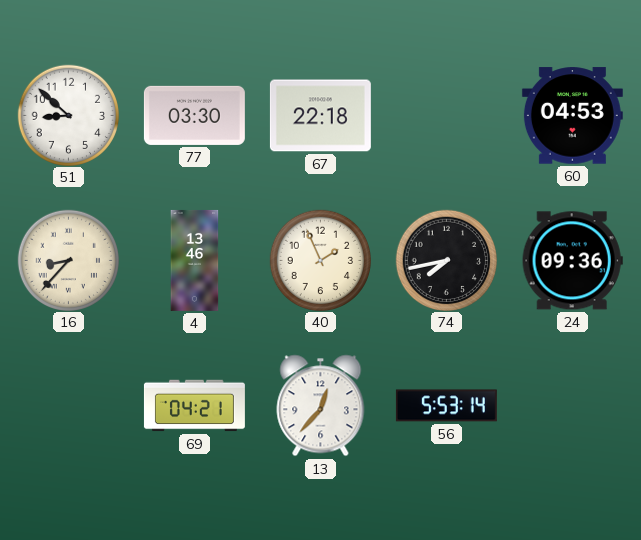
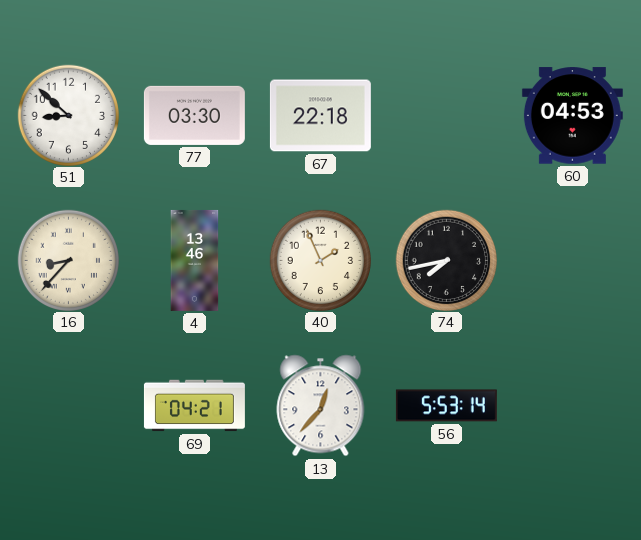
24: 09:36 -> none (572, 261)
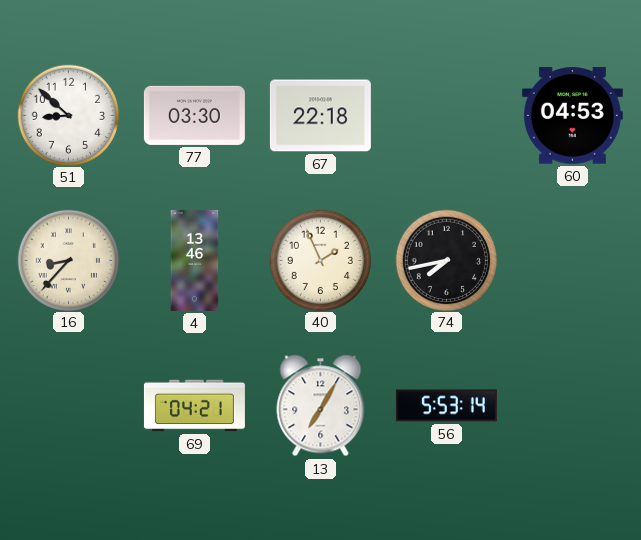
13: 12:37 -> 7:05 (321, 406)
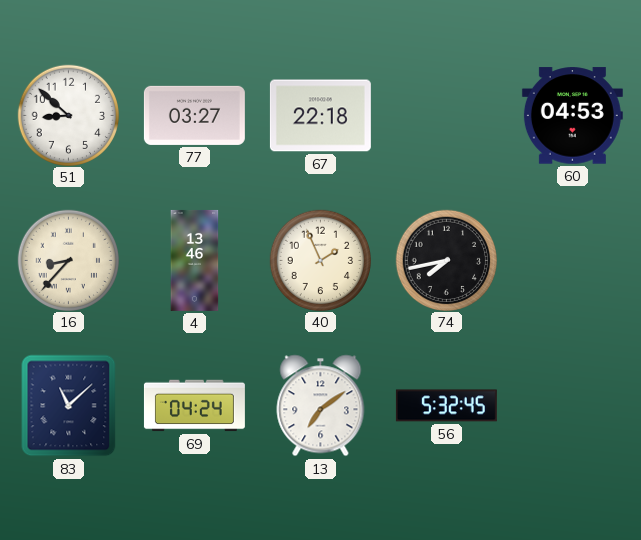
77: 03:30 -> 03:27 (194, 115)
83: none -> 11:08 (69, 406)
69: 04:21 -> 04:24 (194, 406)
13: 7:05 -> 7:09 (321, 406)
56: 5:53 -> 5:32 (446, 406)
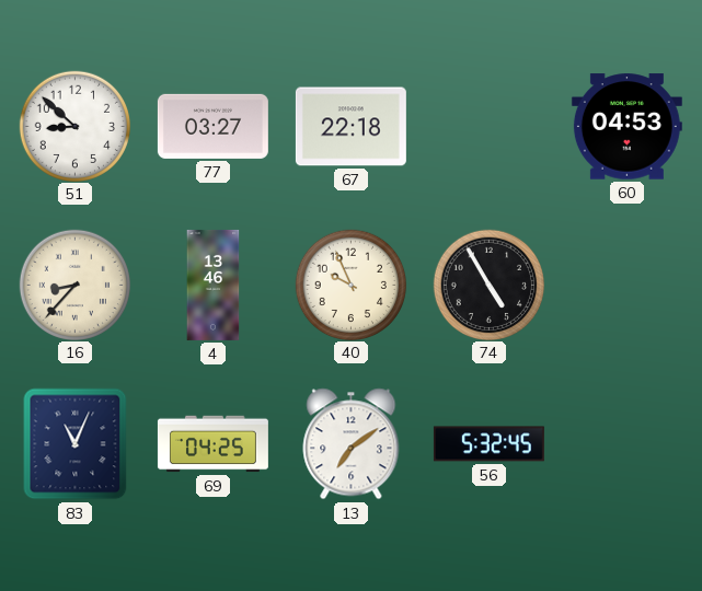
40: 1:56 -> 9:56 (350, 285)
74: 7:43 -> 4:55 (488, 285)
83: 11:08 -> 11:04 (76, 444)
69: 04:24 -> 04:25 (212, 444)
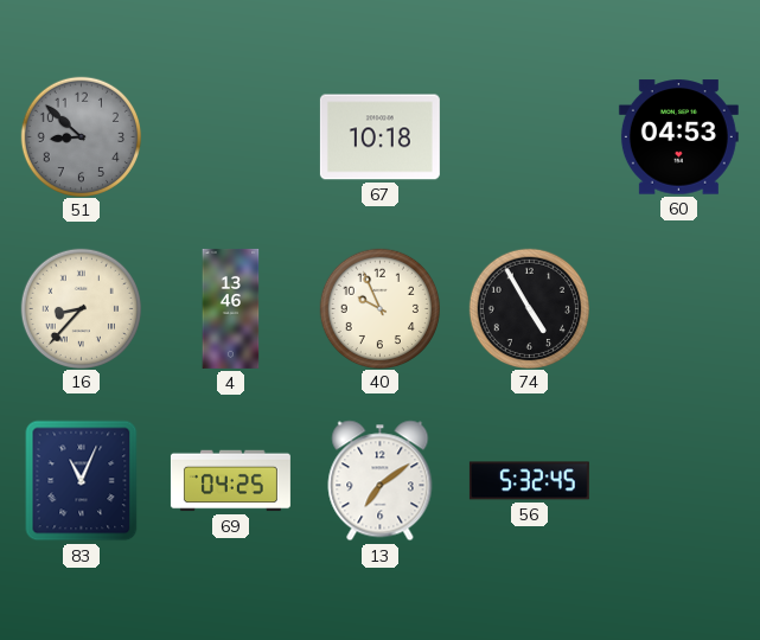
51 dial: white -> grey (81, 136)
77: 03:27 -> none (212, 126)
67: 22:18 -> 10:18 (379, 137)
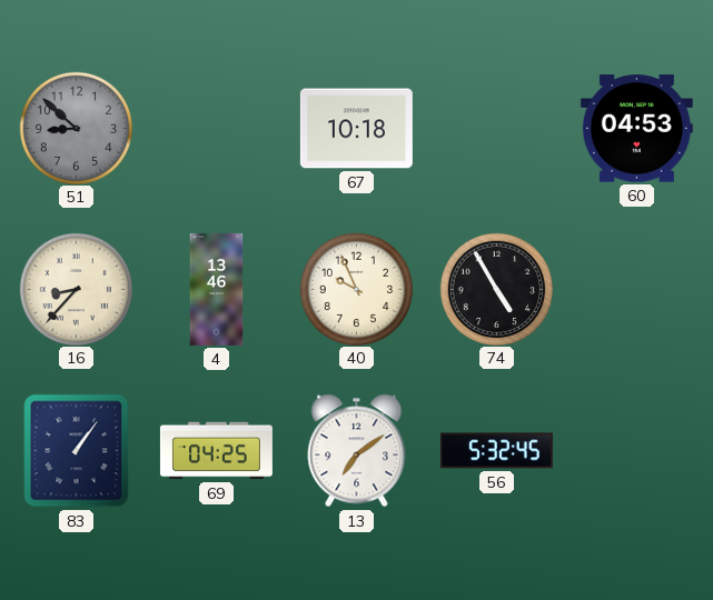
83: 11:04 -> 1:06 (77, 451)
